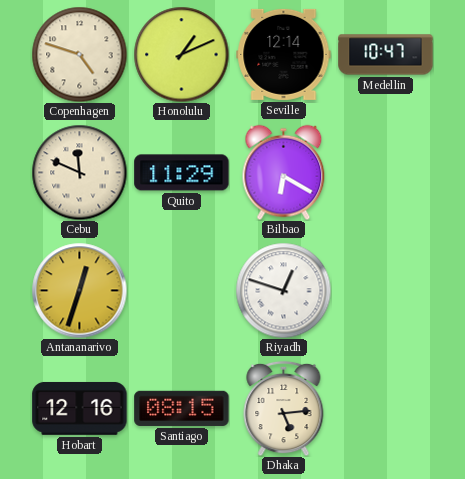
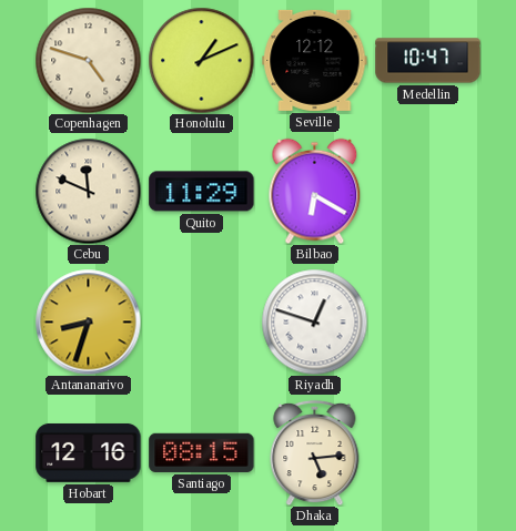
Seville: 12:14 -> 12:12 (315, 60)
Antananarivo: 12:33 -> 8:33 (88, 321)
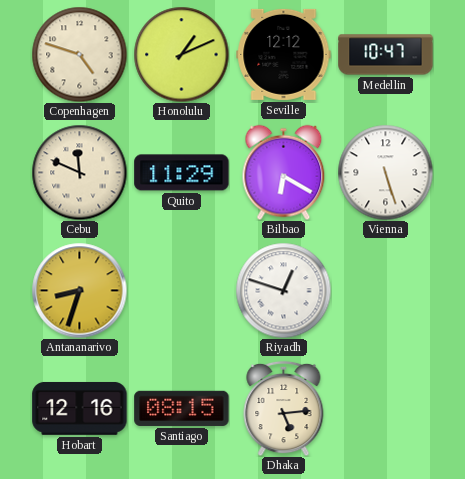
Vienna: none -> 5:27 (385, 172)
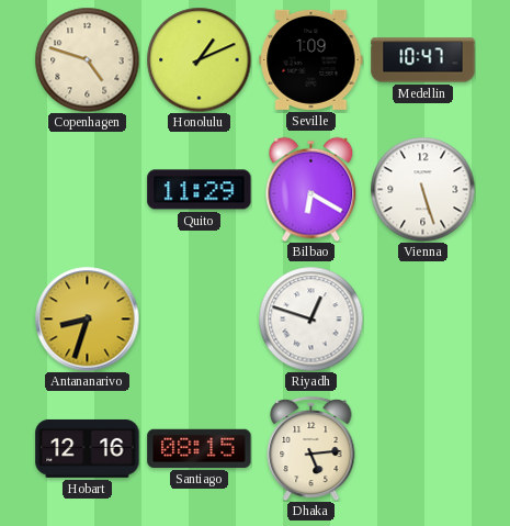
Seville: 12:12 -> 1:09 (311, 59)
Cebu: 11:49 -> none (79, 172)
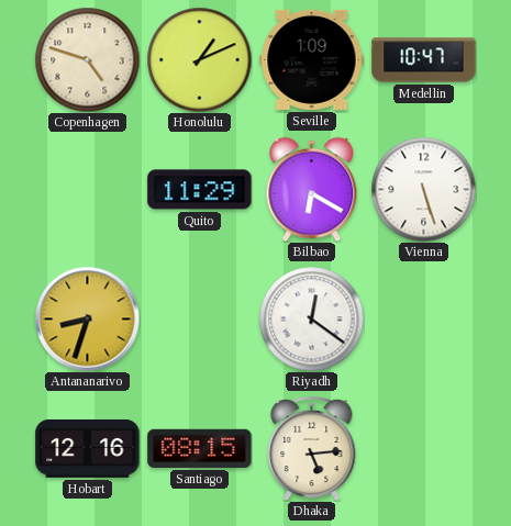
Riyadh: 12:48 -> 12:21 (311, 318)
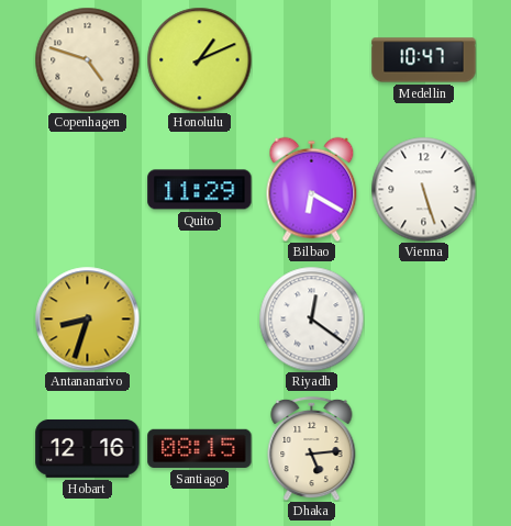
Seville: 1:09 -> none (312, 59)
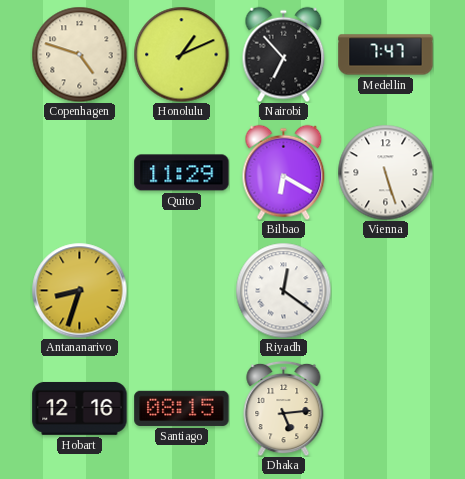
Nairobi: none -> 6:53 (284, 54)
Medellin: 10:47 -> 7:47 (386, 55)
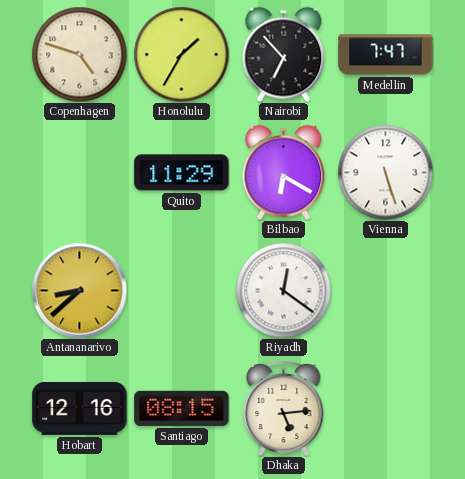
Honolulu: 1:11 -> 1:35 (181, 54)
Antananarivo: 8:33 -> 8:38 (79, 290)
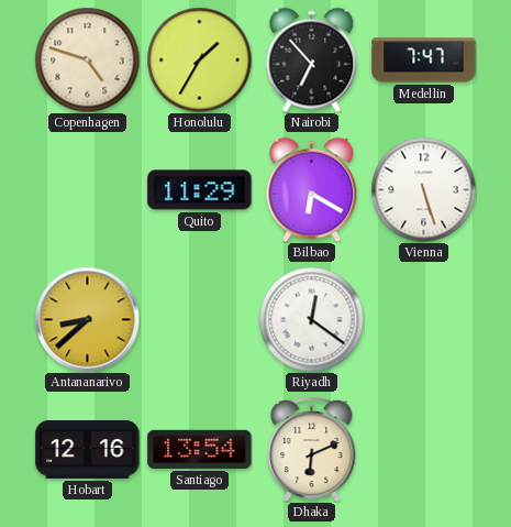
Santiago: 08:15 -> 13:54 (200, 449)
Dhaka: 5:14 -> 6:11 (312, 449)
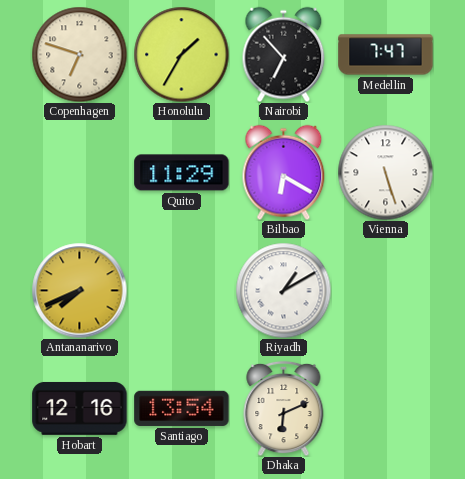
Copenhagen: 4:48 -> 6:48 (79, 54)
Antananarivo: 8:38 -> 7:41 (79, 290)
Riyadh: 12:21 -> 1:10 (283, 290)
